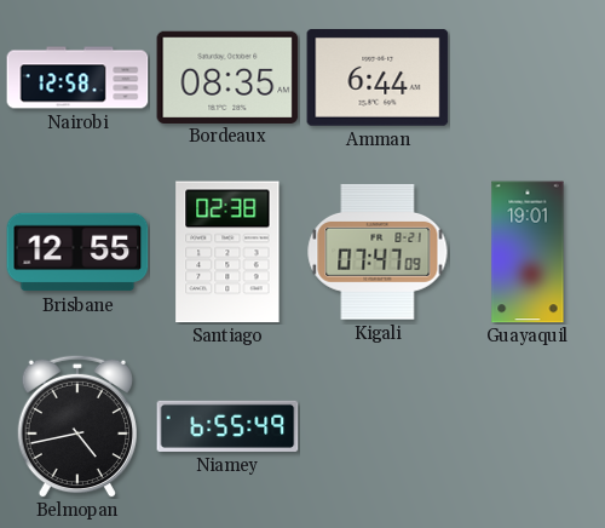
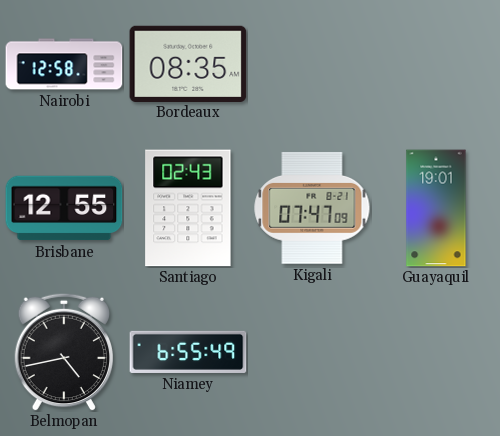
Amman: 6:44 -> none (378, 79)
Santiago: 02:38 -> 02:43 (188, 208)
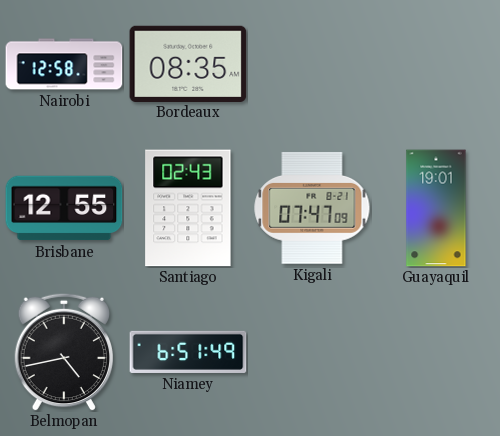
Niamey: 6:55 -> 6:51 (188, 352)
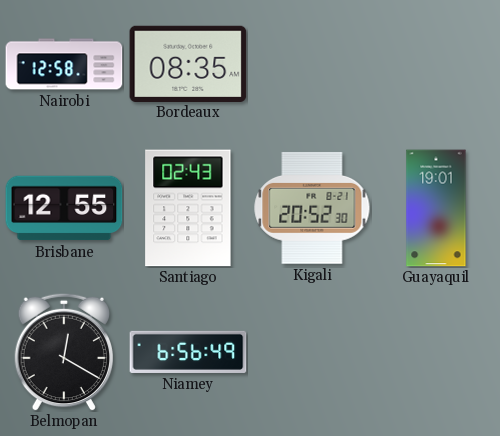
Kigali: 07:47 -> 20:52 (312, 208)
Belmopan: 4:43 -> 12:20 (63, 352)
Niamey: 6:51 -> 6:56 (188, 352)
